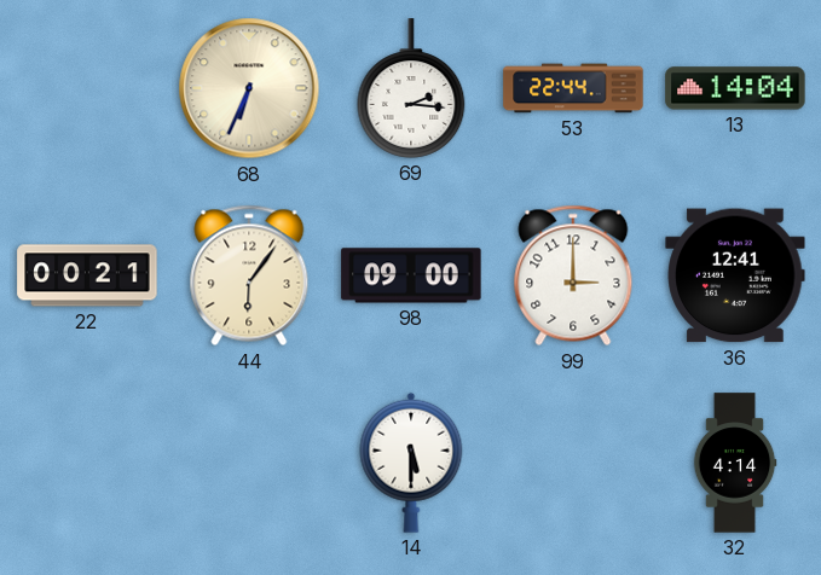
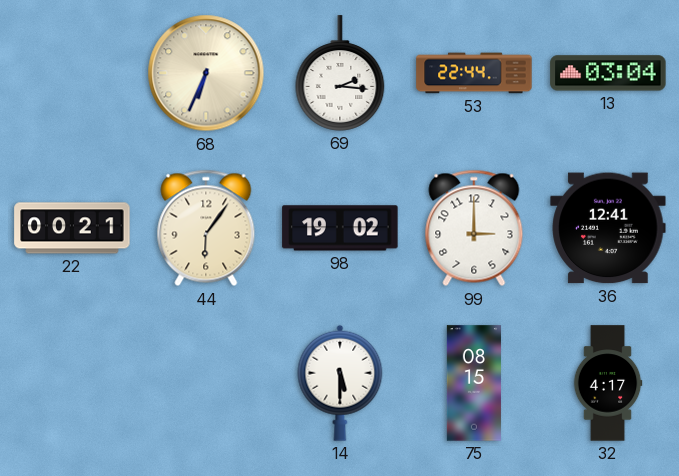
13: 14:04 -> 03:04 (608, 73)
98: 09:00 -> 19:02 (340, 228)
75: none -> 08:15 (473, 383)
32: 4:14 -> 4:17 (608, 383)
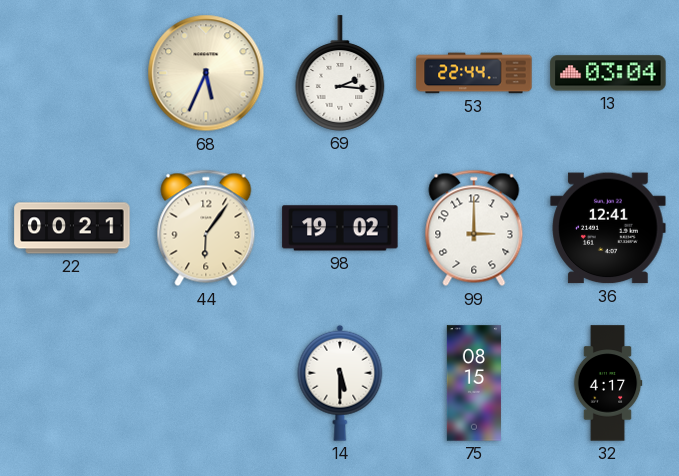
68: 6:34 -> 5:34 (206, 73)
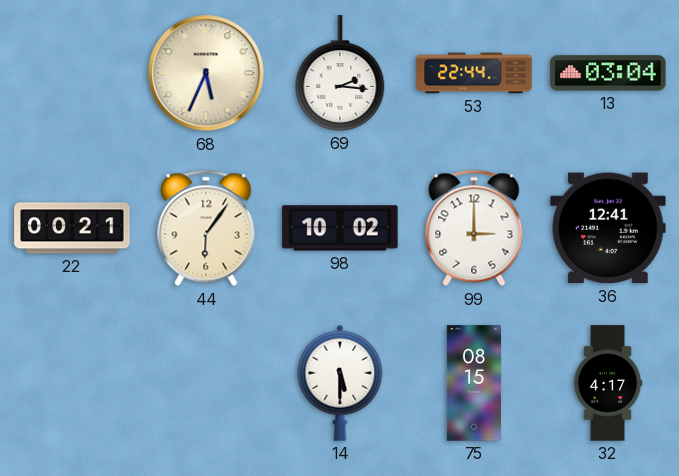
98: 19:02 -> 10:02 (340, 228)
